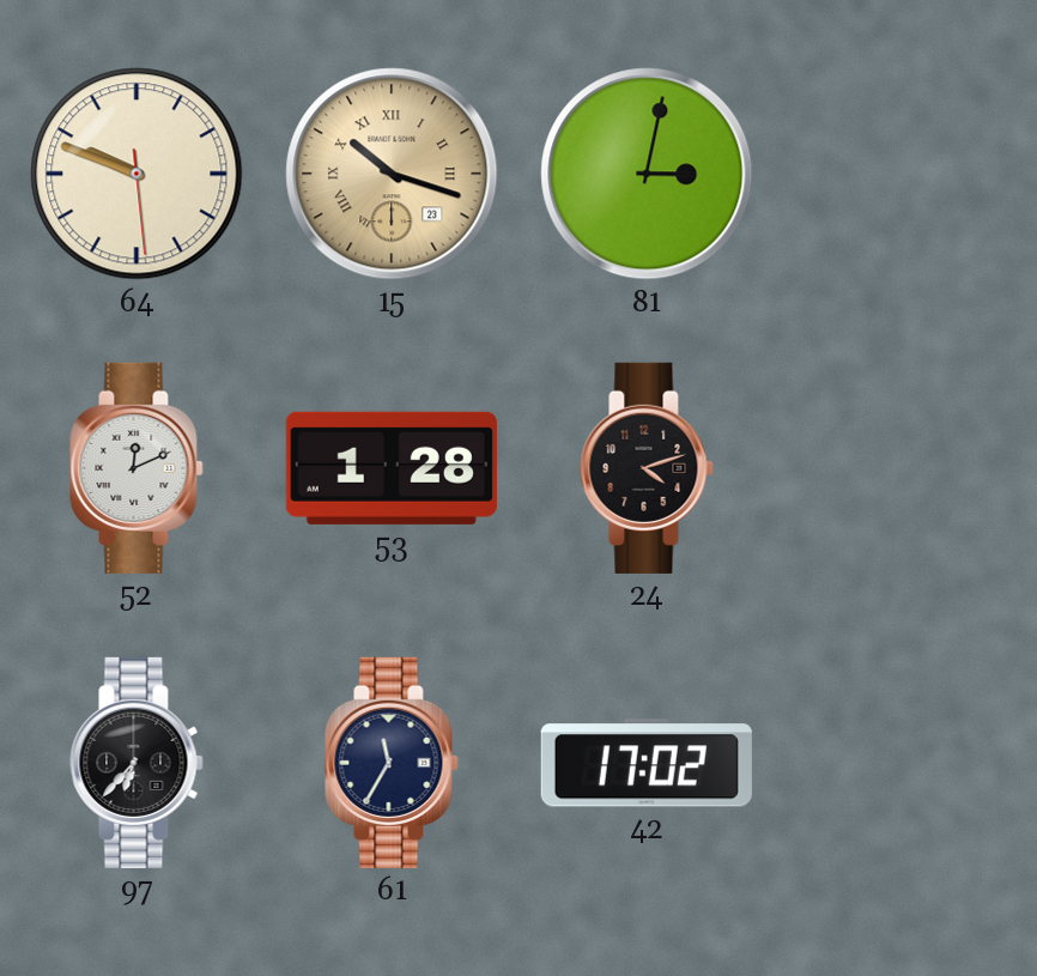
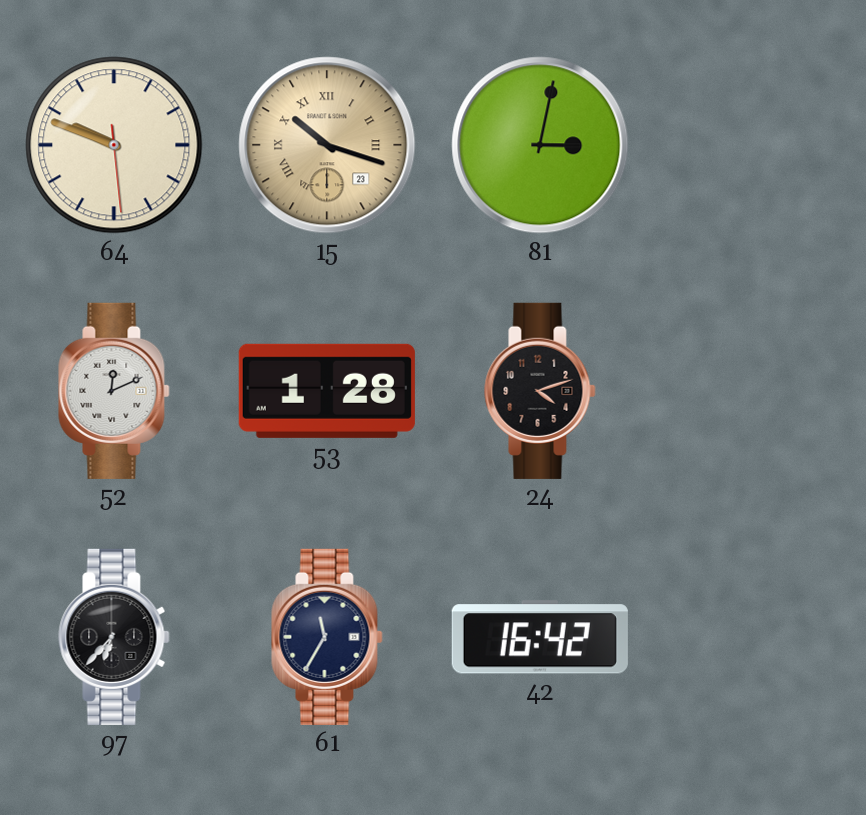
42: 17:02 -> 16:42 (540, 637)
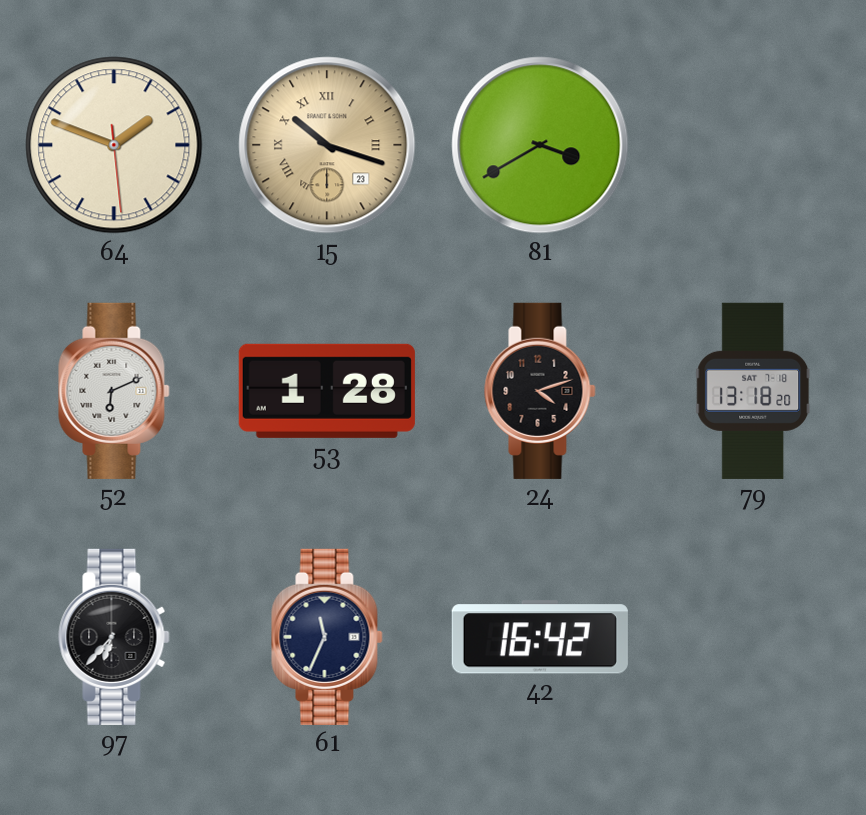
64: 9:48 -> 1:48 (114, 145)
81: 3:02 -> 3:40 (540, 145)
52: 12:11 -> 6:11 (114, 391)
79: none -> 13:18 (753, 391)
61: 11:35 -> 11:34 (327, 637)
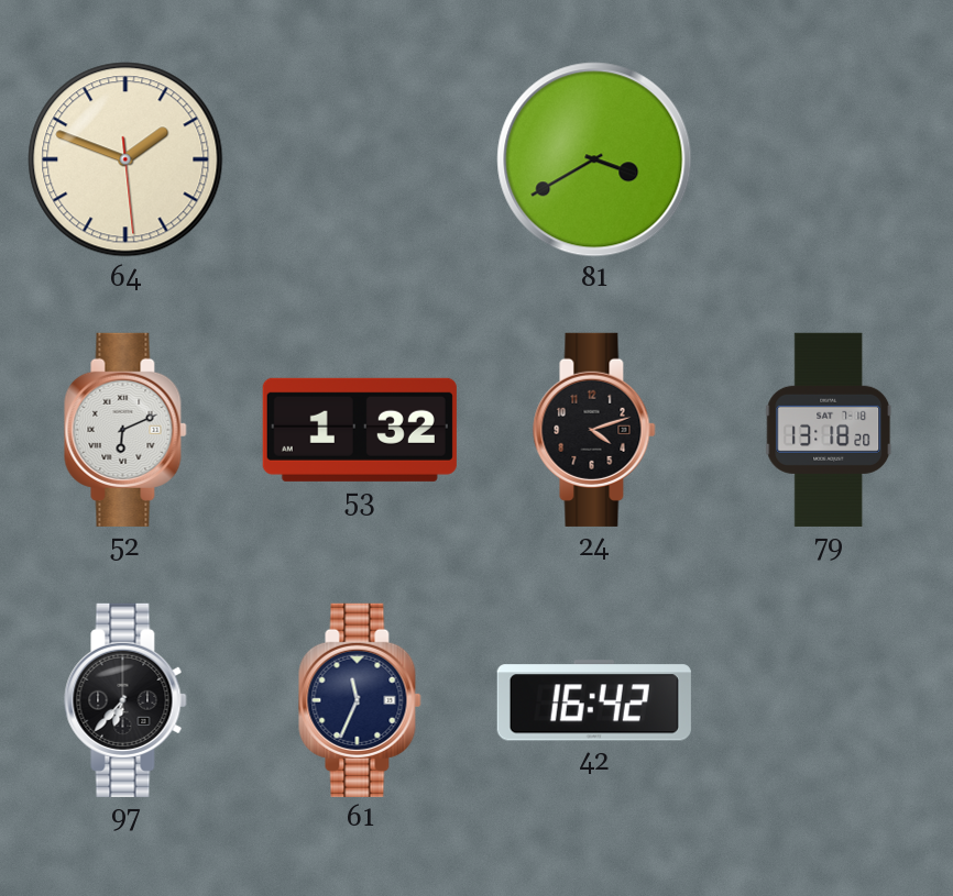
15: 10:18 -> none (327, 145)
53: 1:28 -> 1:32 (360, 430)
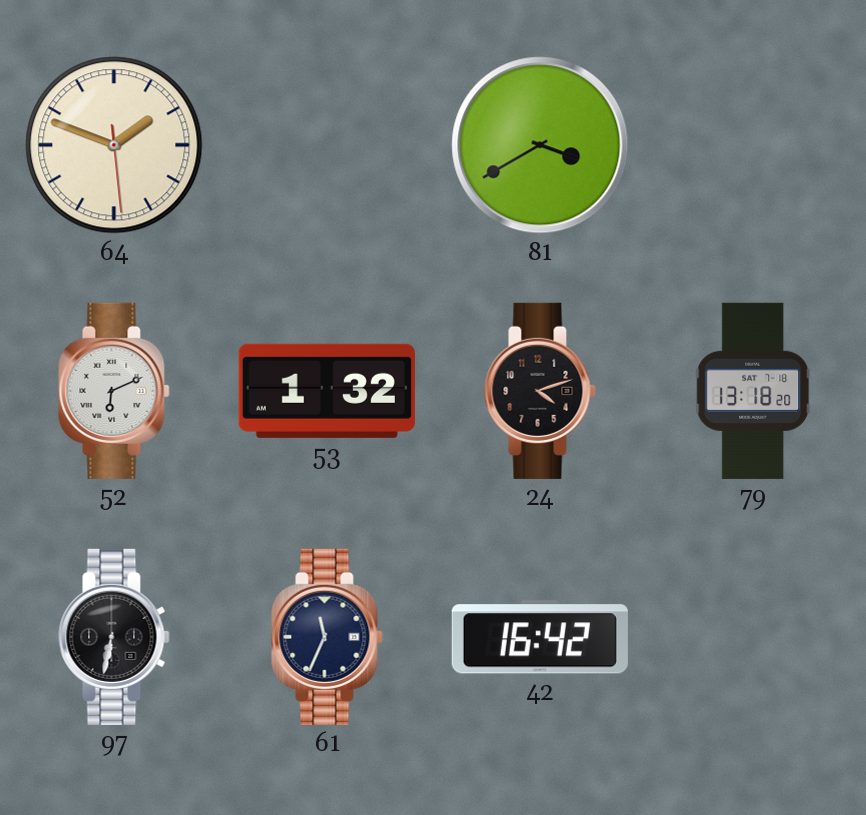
97: 6:37 -> 6:32 (114, 637)
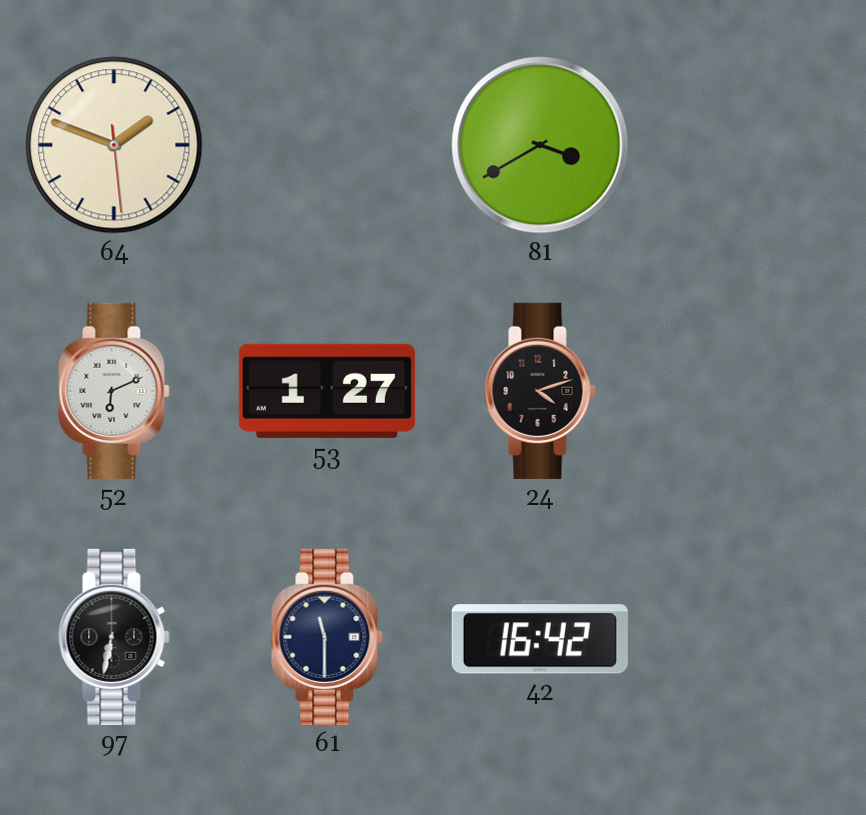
53: 1:32 -> 1:27 (327, 391)
79: 13:18 -> none (753, 391)
61: 11:34 -> 11:30 (327, 637)
